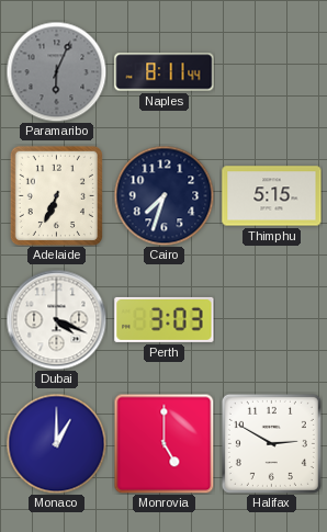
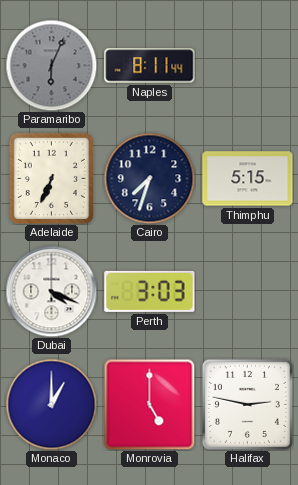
Halifax: 2:50 -> 2:47 (247, 404)
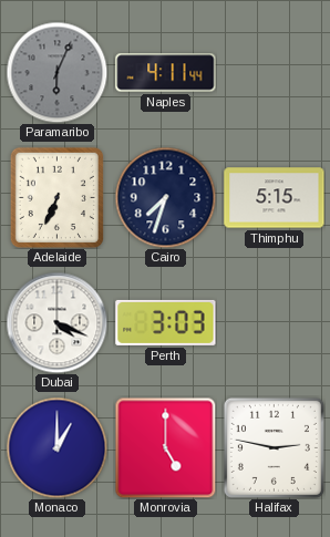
Naples: 8:11 -> 4:11 (166, 73)
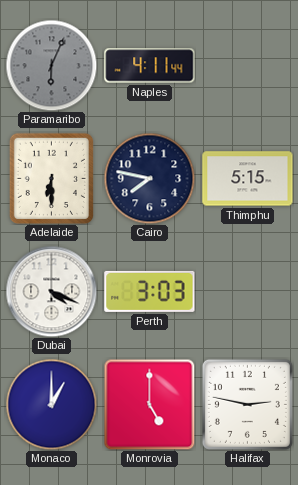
Adelaide: 6:34 -> 6:30 (51, 178)
Cairo: 7:33 -> 7:47 (149, 178)
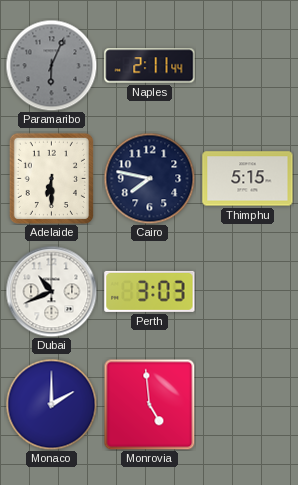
Naples: 4:11 -> 2:11 (150, 66)
Dubai: 4:19 -> 10:41 (51, 291)
Monaco: 1:00 -> 2:00 (51, 404)
Monrovia: 5:00 -> 4:59 (149, 404)
Halifax: 2:47 -> none (247, 404)
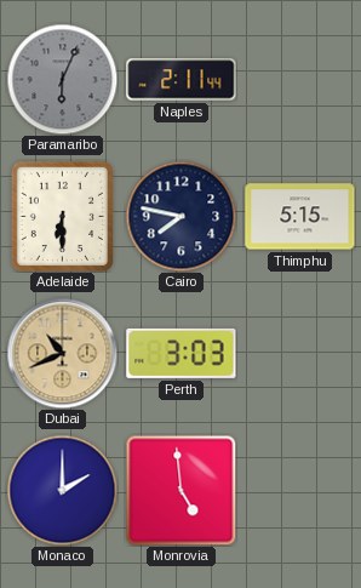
Dubai dial: white -> champagne (62, 353)
